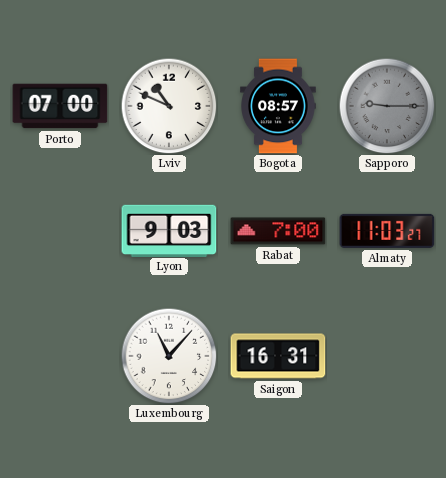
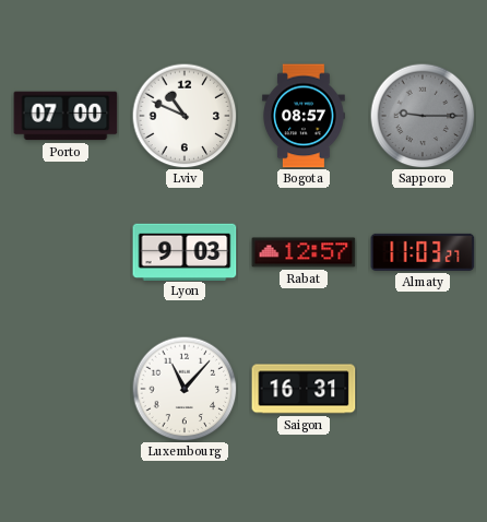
Rabat: 7:00 -> 12:57 (304, 252)
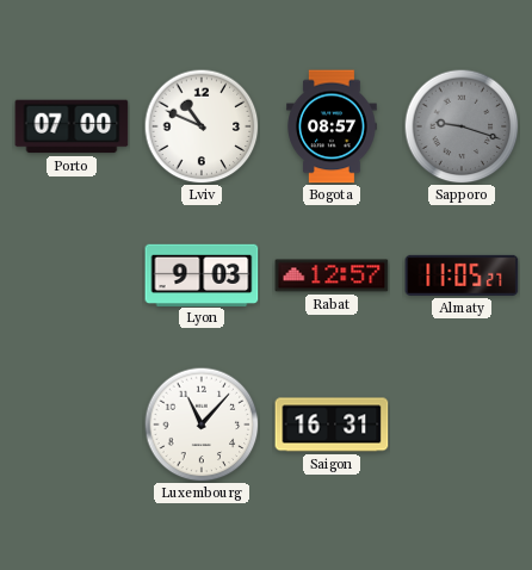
Sapporo: 9:15 -> 9:18 (462, 126)
Almaty: 11:03 -> 11:05 (462, 275)
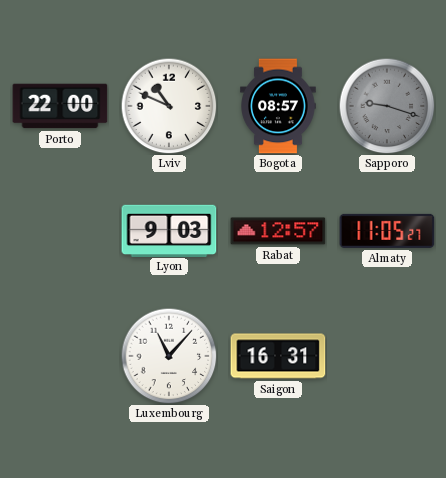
Porto: 07:00 -> 22:00 (60, 106)
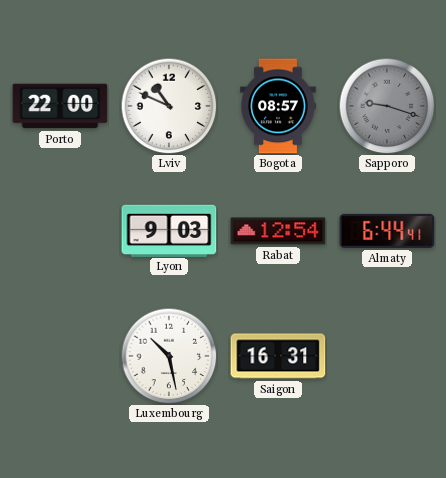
Rabat: 12:57 -> 12:54 (278, 231)
Almaty: 11:05 -> 6:44 (387, 231)
Luxembourg: 11:07 -> 10:28 (169, 356)
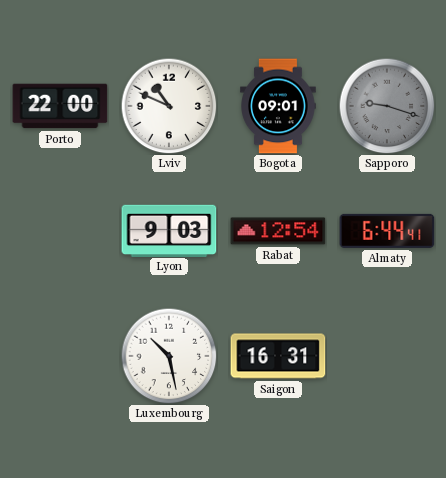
Bogota: 08:57 -> 09:01 (278, 106)
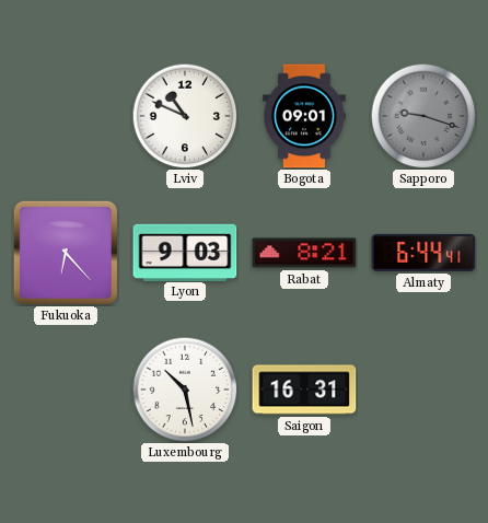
Porto: 22:00 -> none (60, 106)
Fukuoka: none -> 6:23 (66, 253)
Rabat: 12:54 -> 8:21 (304, 253)
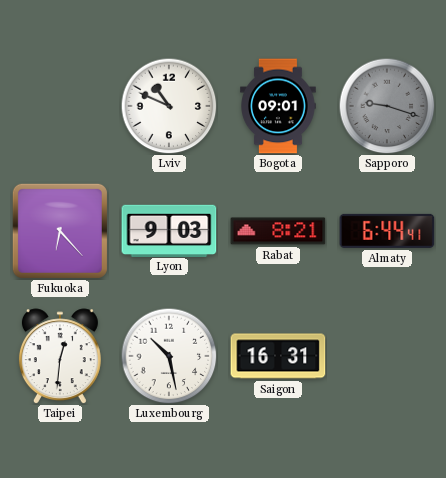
Taipei: none -> 12:31 (60, 356)
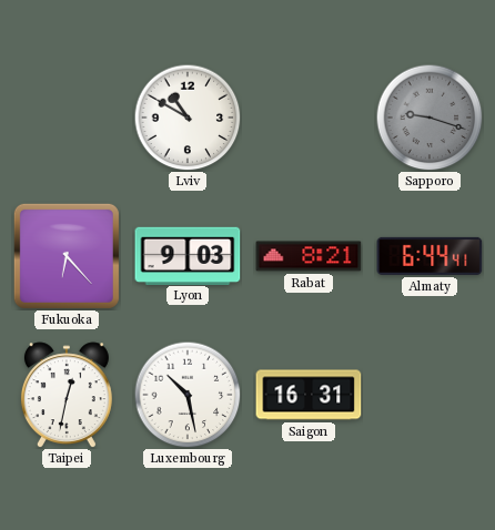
Lviv: 10:49 -> 10:50 (188, 118)
Bogota: 09:01 -> none (278, 106)
Taipei: 12:31 -> 12:32 (67, 395)
